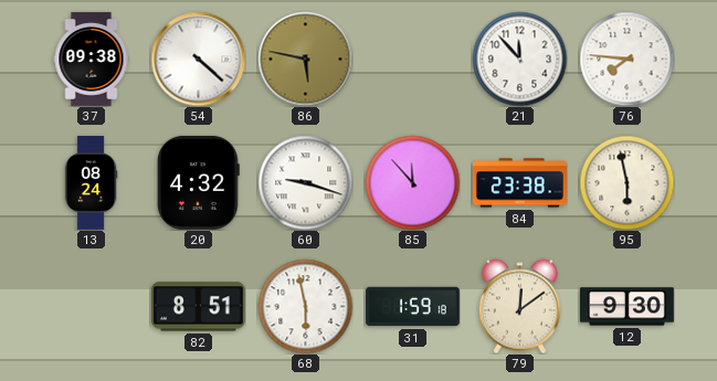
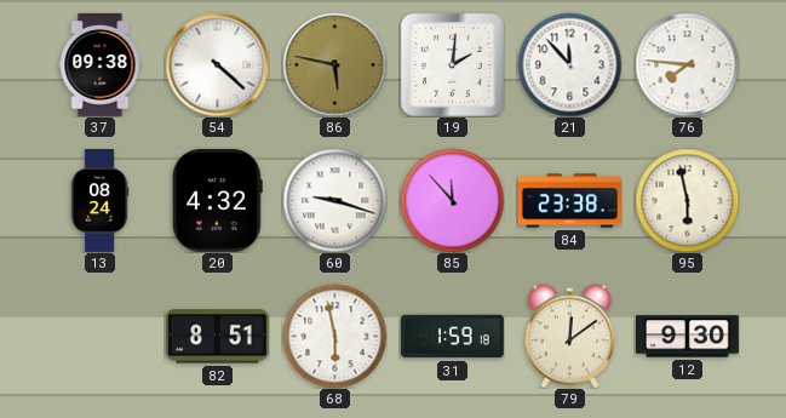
19: none -> 2:01 (452, 64)
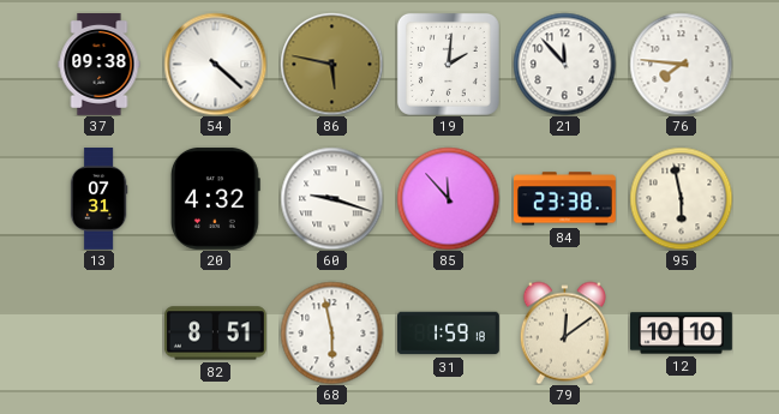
13: 08:24 -> 07:31 (98, 199)
12: 9:30 -> 10:10 (682, 334)
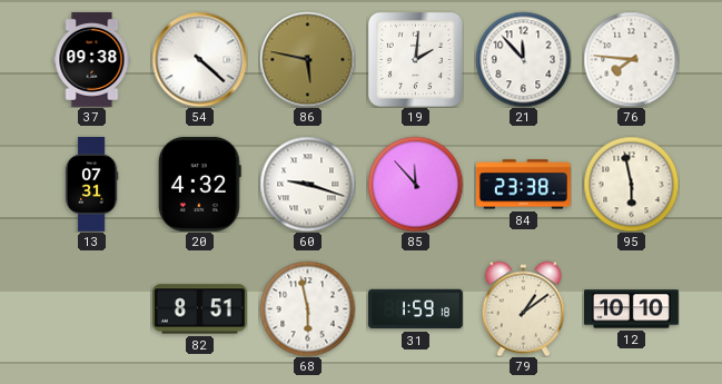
79: 12:09 -> 1:09 (523, 308)
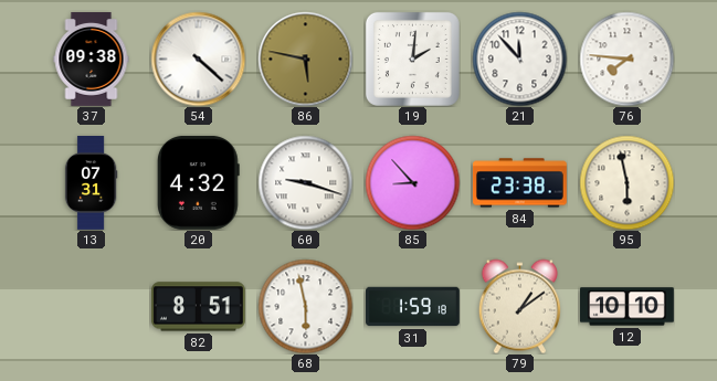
85: 11:53 -> 8:53 (412, 182)
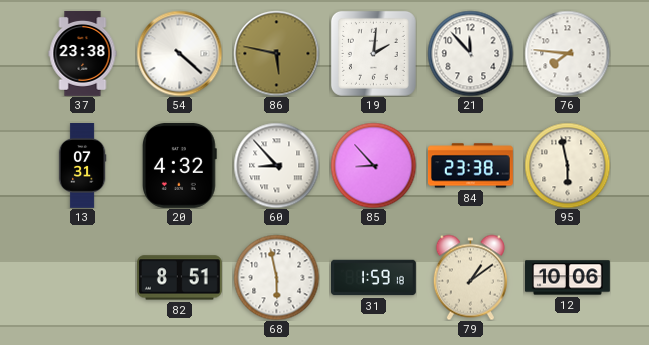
37: 09:38 -> 23:38 (83, 53)
60: 9:18 -> 8:53 (276, 165)
12: 10:10 -> 10:06 (568, 278)
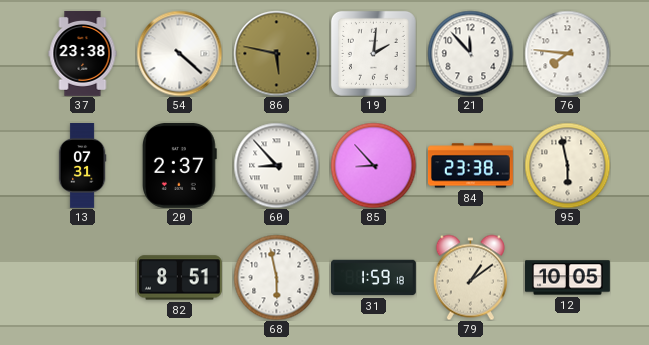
20: 4:32 -> 2:37 (179, 165)
12: 10:06 -> 10:05 (568, 278)
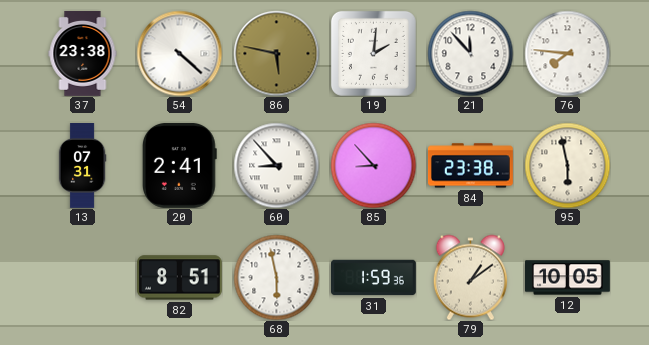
20: 2:37 -> 2:41 (179, 165)
31: 1:59:18 -> 1:59:36 (374, 278)
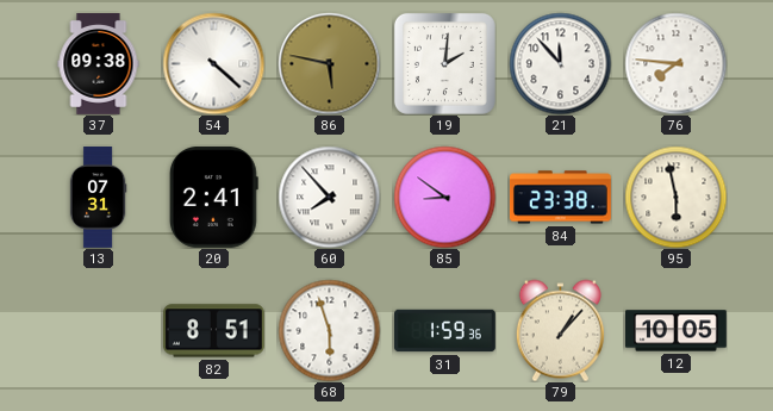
37: 23:38 -> 09:38 (99, 63)
60: 8:53 -> 7:53 (329, 197)
85: 8:53 -> 8:51 (444, 197)
68: 5:58 -> 5:57 (329, 330)
79: 1:09 -> 1:07 (560, 330)
